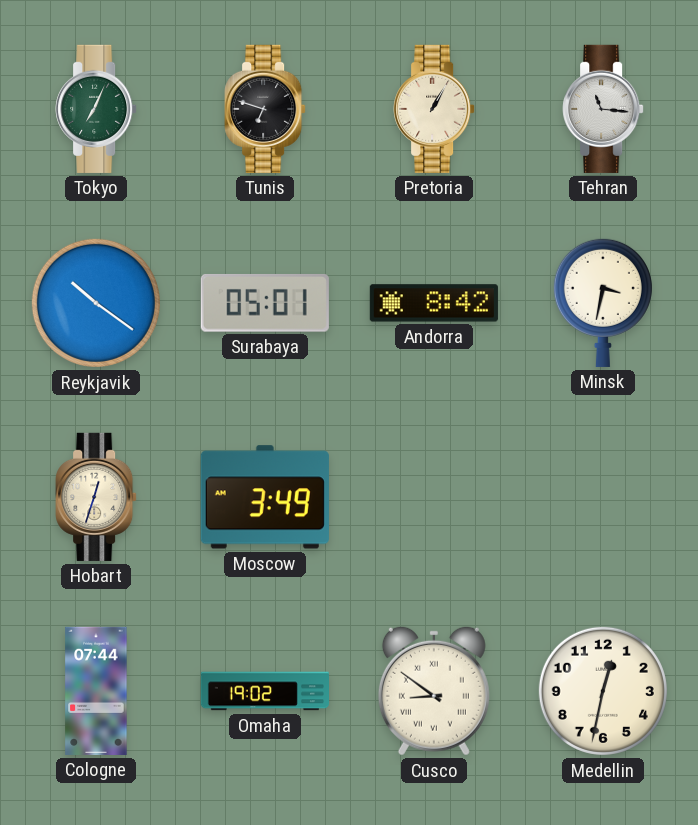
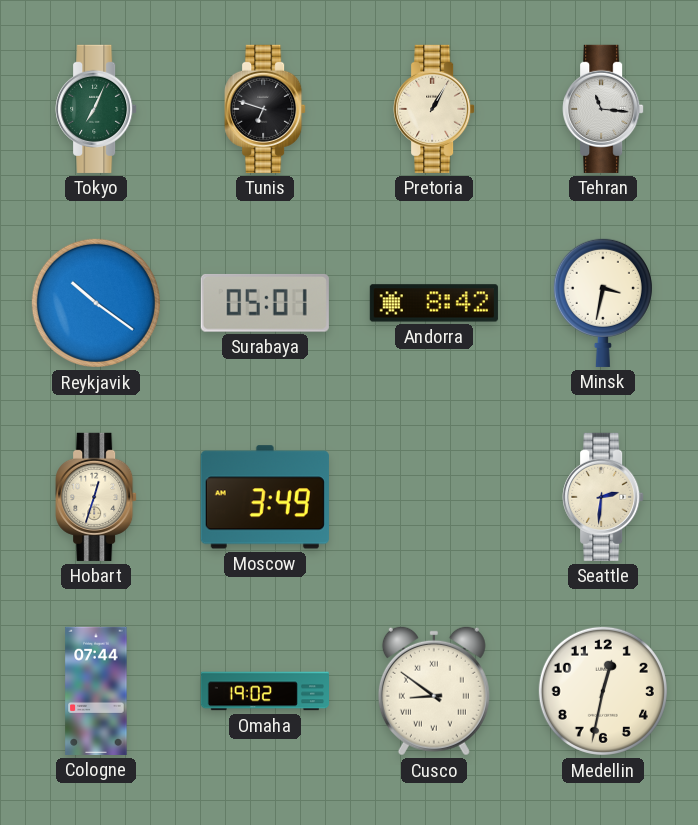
Seattle: none -> 2:31 (603, 497)
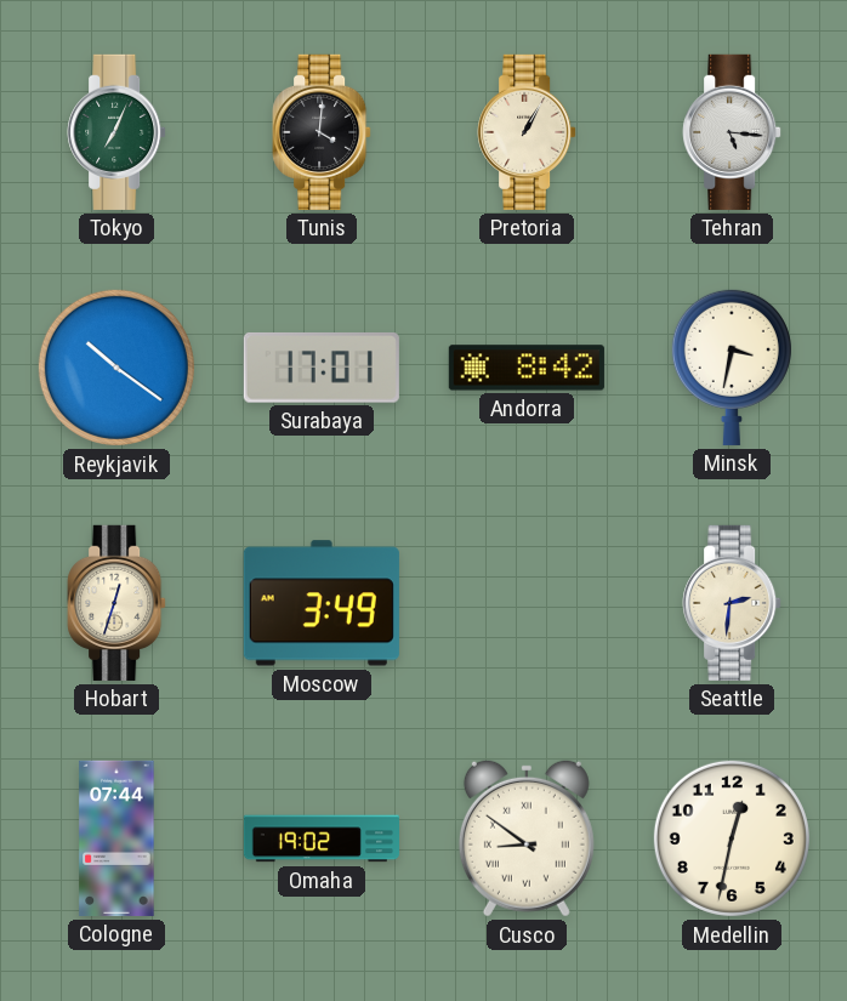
Tunis: 6:48 -> 4:01 (322, 132)
Tehran: 11:16 -> 5:16 (732, 132)
Surabaya: 05:01 -> 17:01 (322, 368)
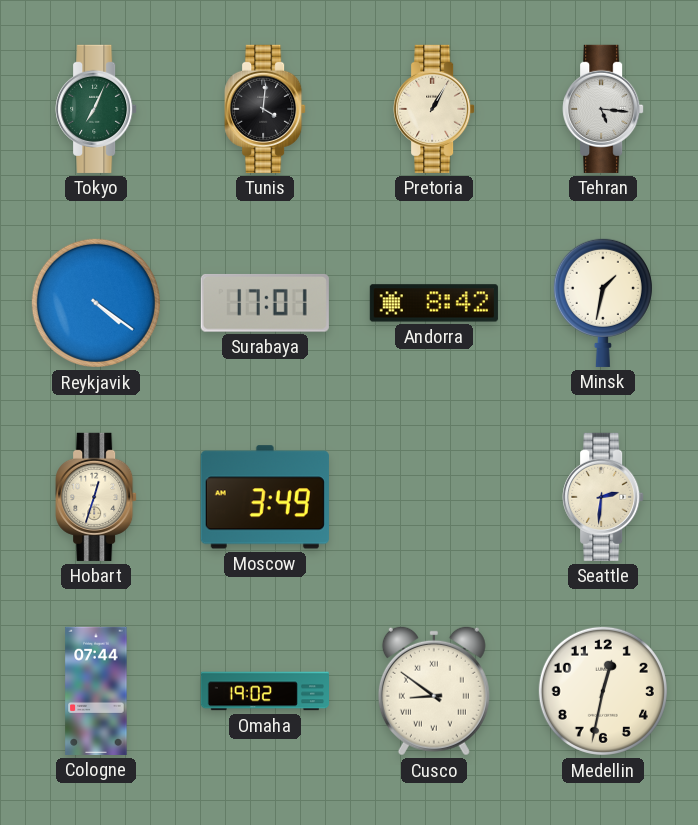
Reykjavik: 10:21 -> 4:21 (96, 303)
Minsk: 3:32 -> 1:32 (603, 302)
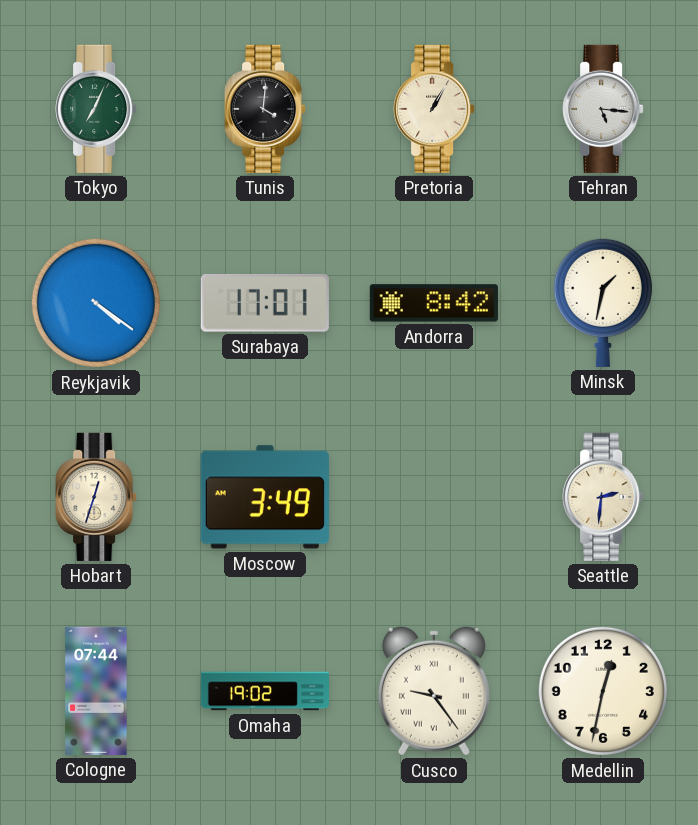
Cusco: 8:51 -> 9:24 (434, 691)
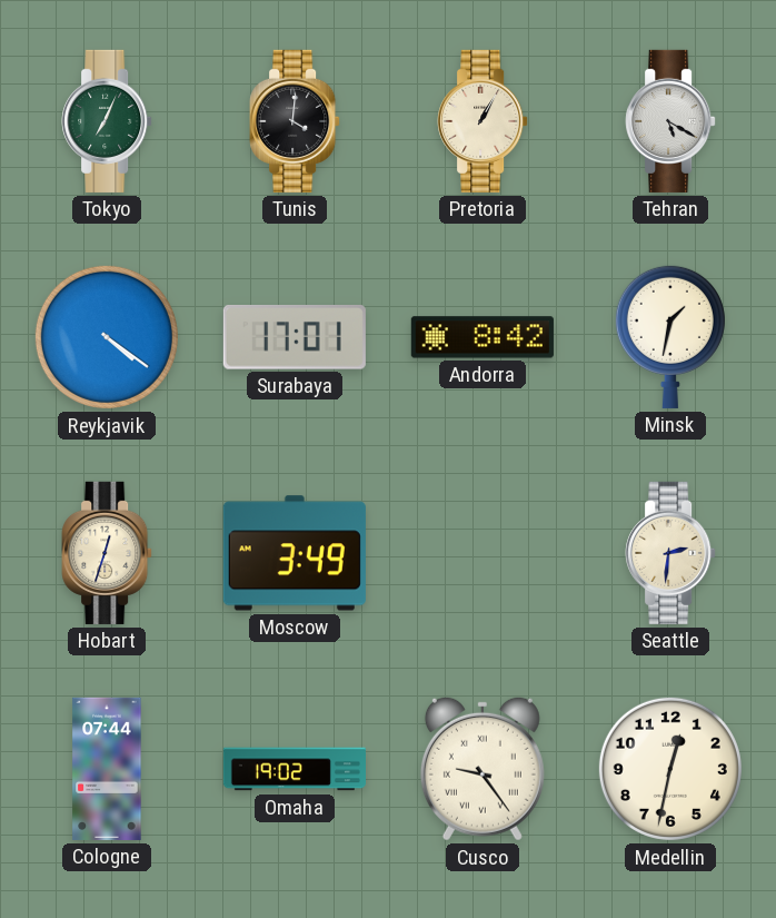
Tehran: 5:16 -> 5:20 (670, 121)
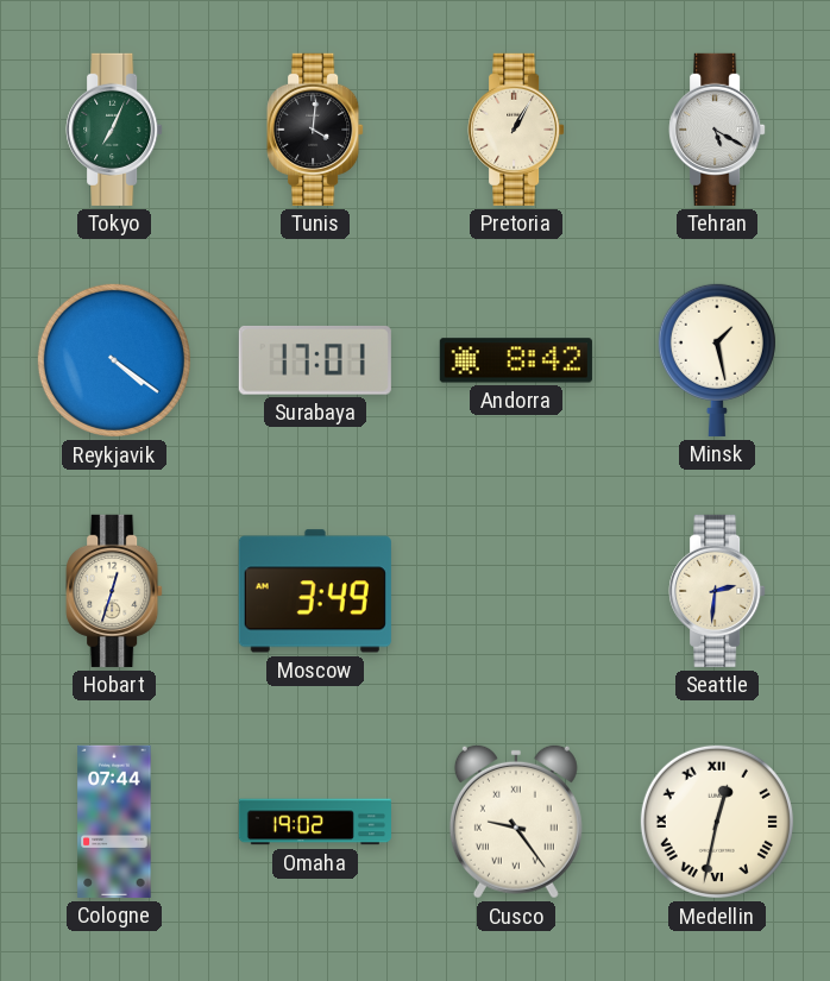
Minsk: 1:32 -> 1:28 (717, 359)
Medellin numerals: Arabic -> Roman (717, 822)
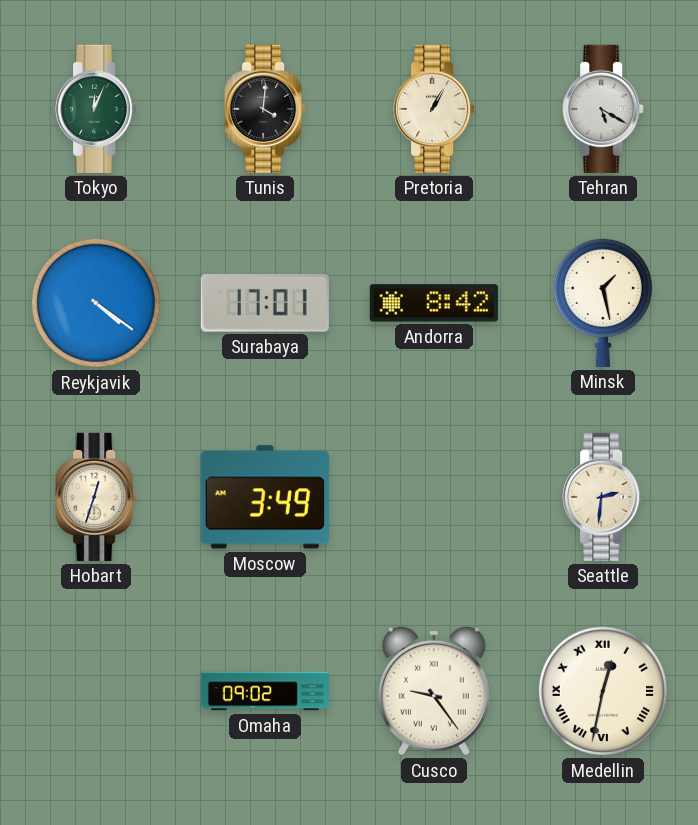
Tokyo: 7:04 -> 12:04 (96, 109)
Cologne: 07:44 -> none (114, 822)
Omaha: 19:02 -> 09:02 (264, 691)
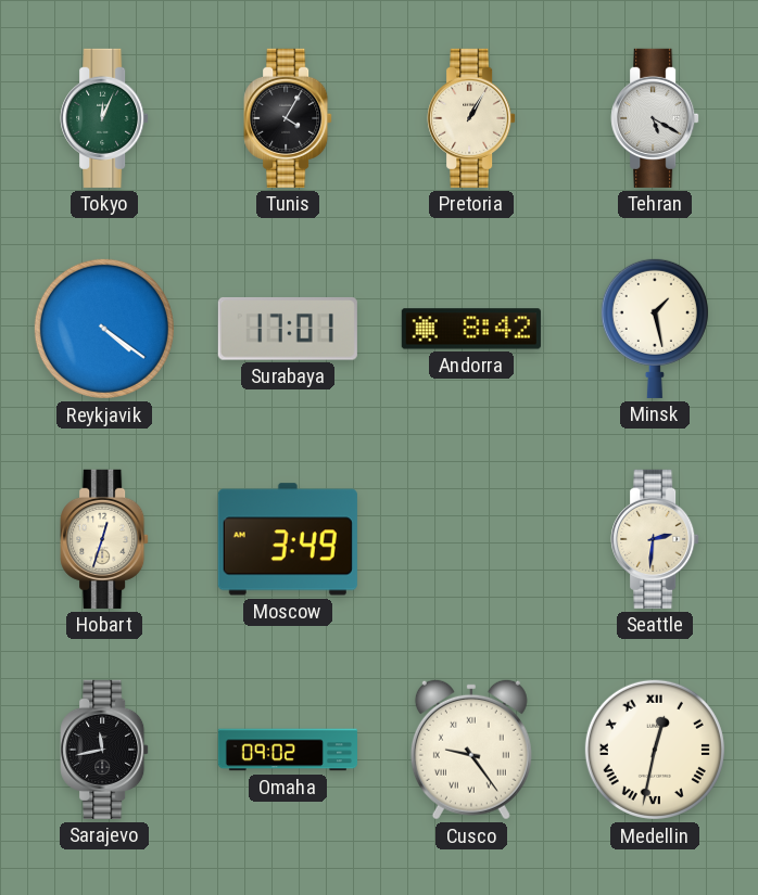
Tunis: 4:01 -> 4:05 (288, 118)
Sarajevo: none -> 11:43 (104, 750)
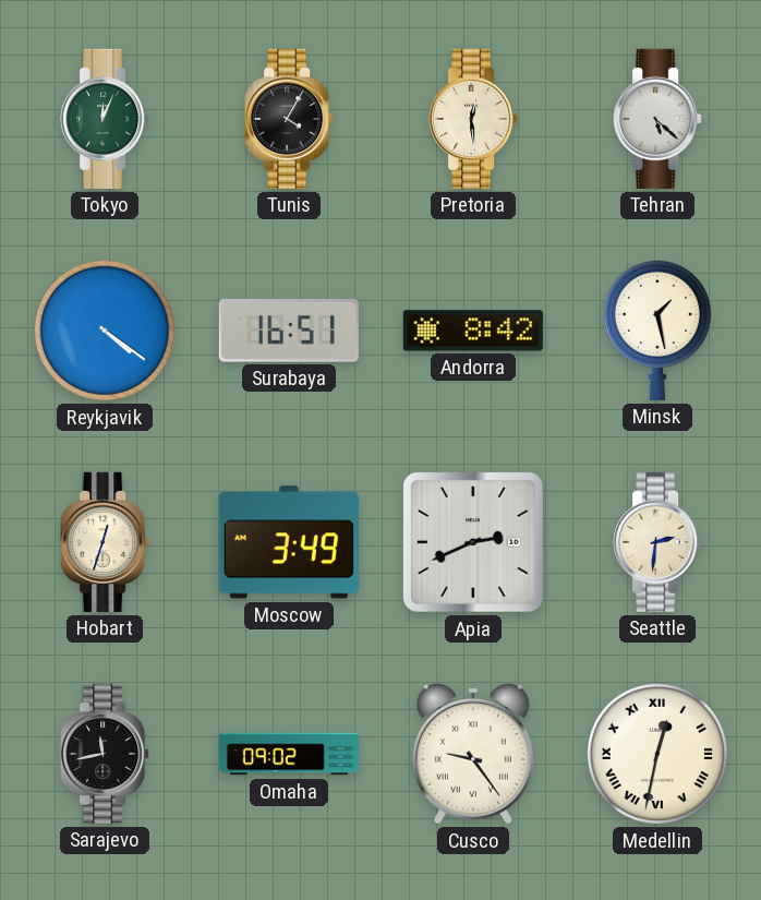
Pretoria: 1:05 -> 12:29 (473, 119)
Tehran: 5:20 -> 5:22 (657, 119)
Surabaya: 17:01 -> 16:51 (289, 331)
Apia: none -> 2:41 (474, 543)
